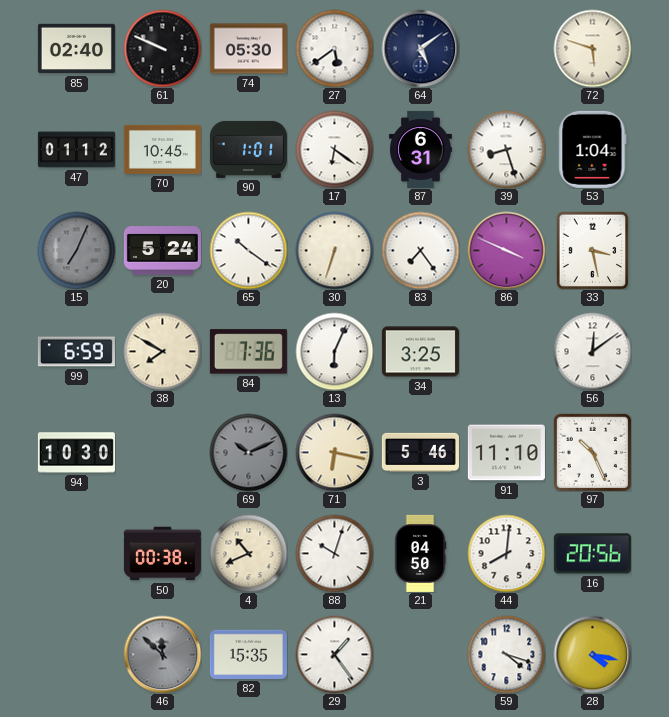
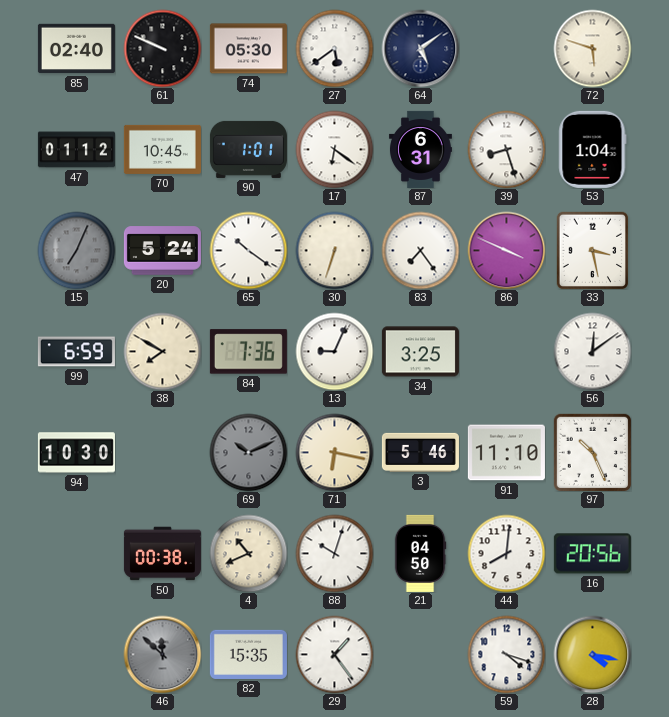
13: 6:04 -> 9:04 (334, 351)
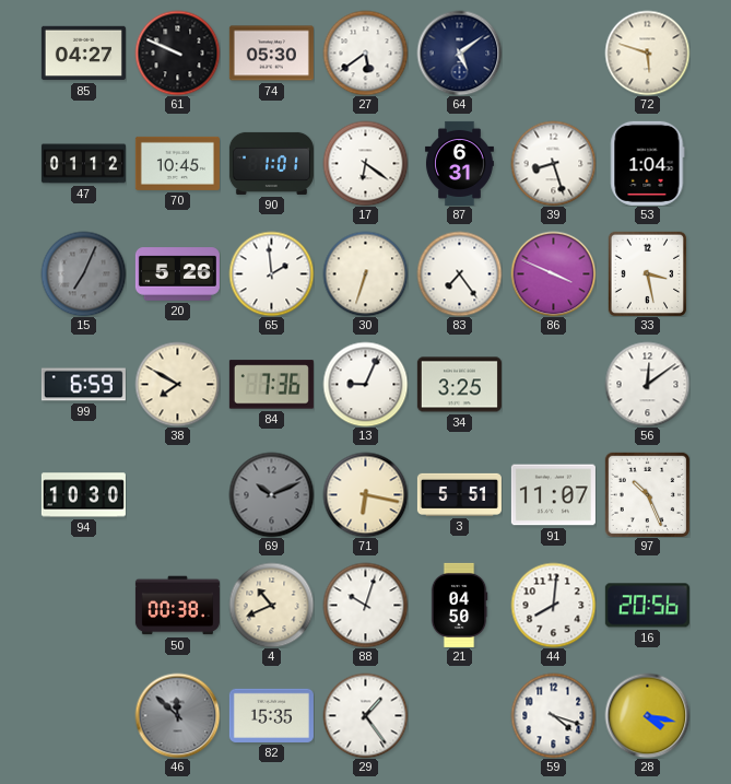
85: 02:40 -> 04:27 (83, 54)
20: 5:24 -> 5:26 (177, 274)
65: 10:21 -> 1:59 (271, 273)
3: 5:46 -> 5:51 (459, 494)
91: 11:10 -> 11:07 (553, 495)
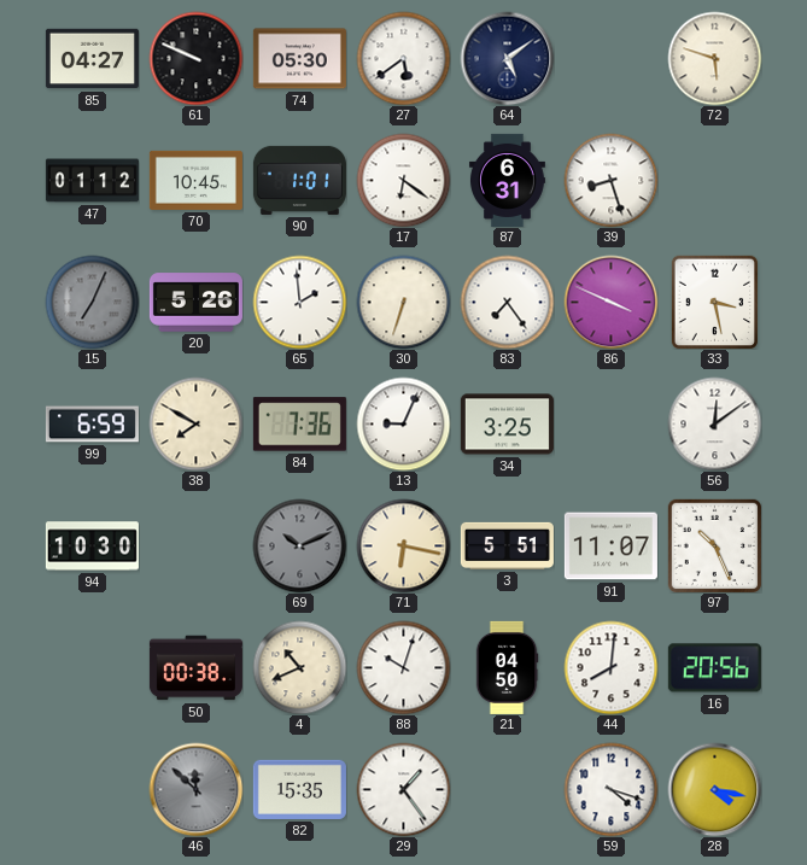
53: 1:04 -> none (648, 163)
